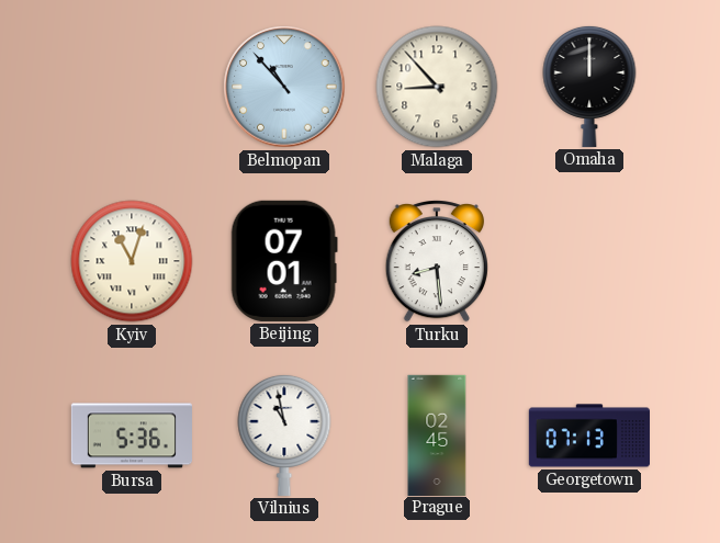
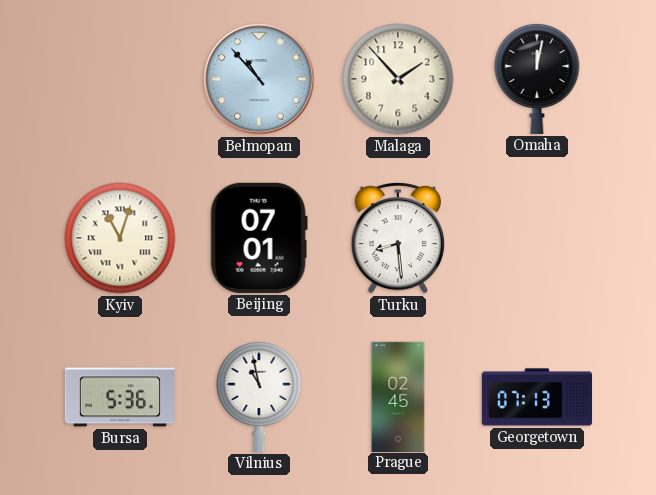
Malaga: 8:53 -> 1:53 (398, 79)
Omaha: 12:00 -> 12:02 (537, 78)
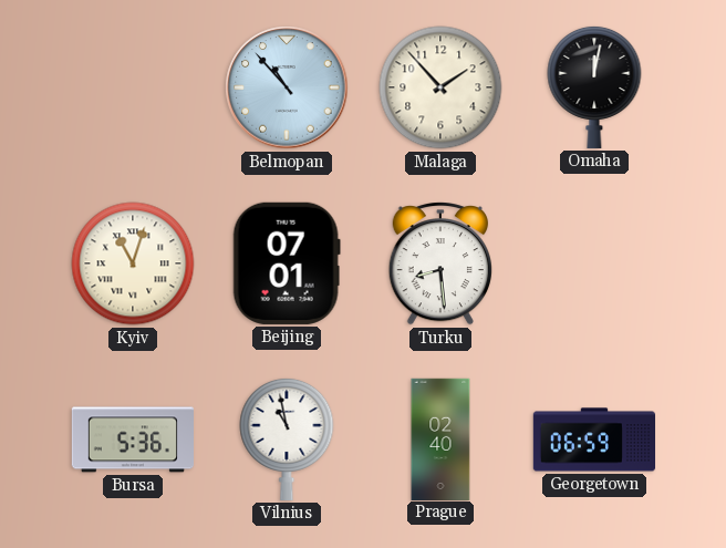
Prague: 02:45 -> 02:40 (440, 438)
Georgetown: 07:13 -> 06:59 (593, 440)
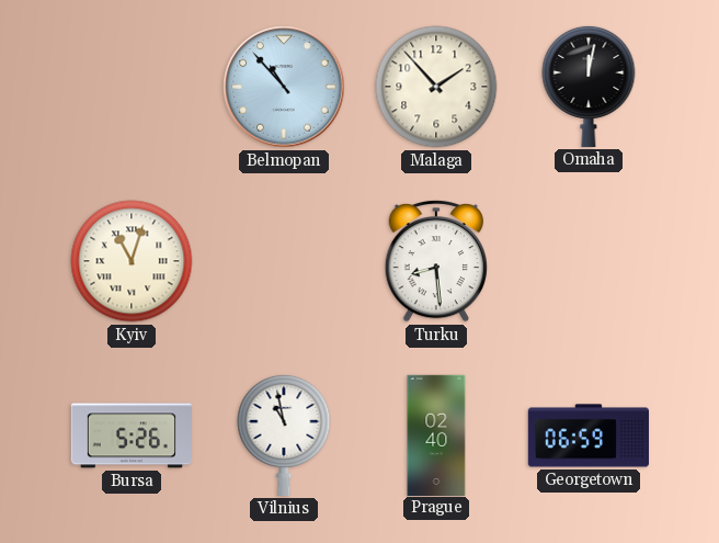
Beijing: 07:01 -> none (287, 263)
Bursa: 5:36 -> 5:26 (130, 435)
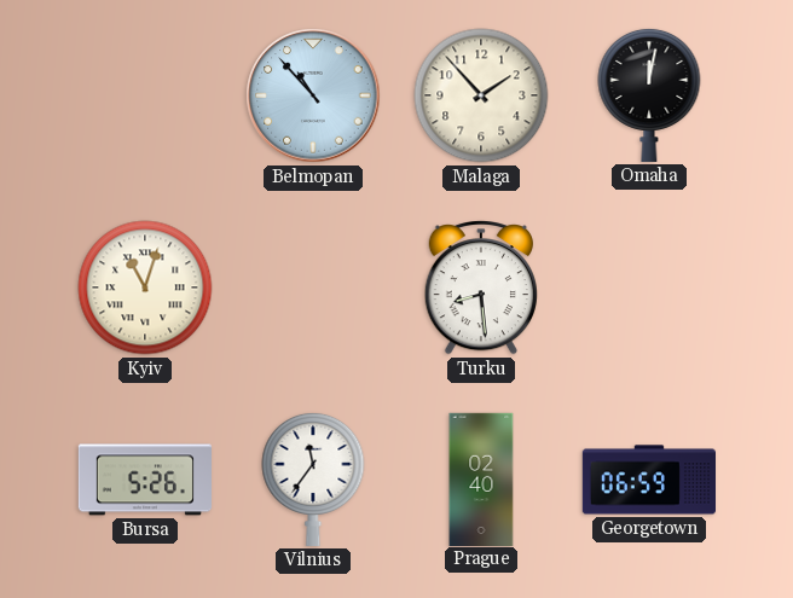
Vilnius: 10:58 -> 11:36 (313, 478)
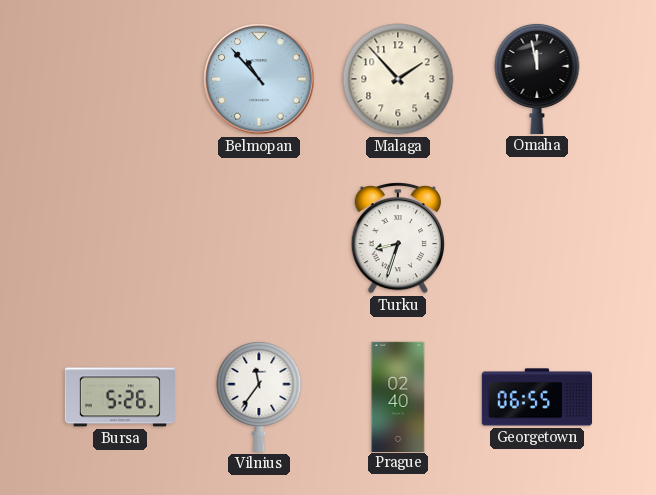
Omaha: 12:02 -> 11:58 (537, 78)
Kyiv: 11:03 -> none (145, 288)
Turku: 8:29 -> 8:33 (398, 239)
Georgetown: 06:59 -> 06:55 (536, 397)
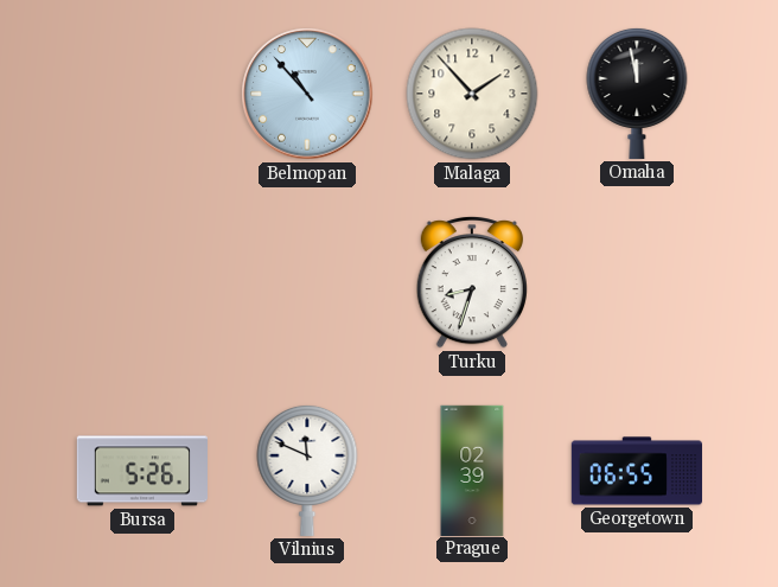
Vilnius: 11:36 -> 11:49 (307, 470)
Prague: 02:40 -> 02:39 (472, 470)
